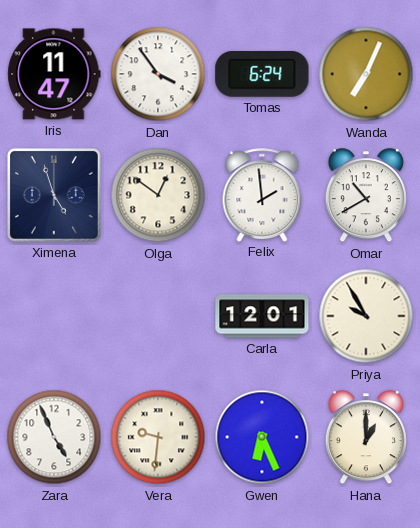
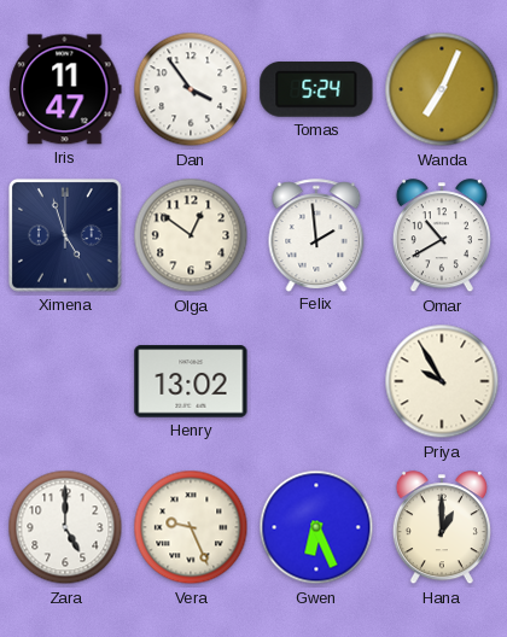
Tomas: 6:24 -> 5:24 (316, 90)
Henry: none -> 13:02 (191, 381)
Carla: 12:01 -> none (262, 316)
Zara: 4:56 -> 5:00 (65, 527)
Vera: 9:31 -> 9:26 (191, 527)
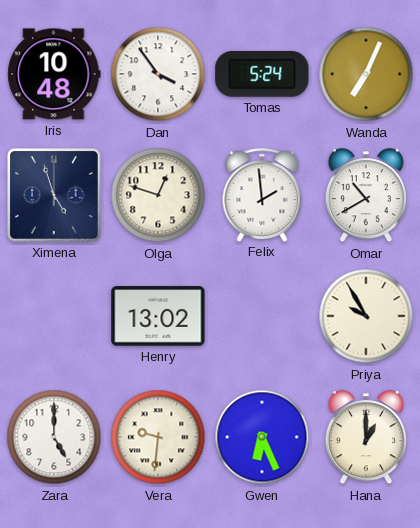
Iris: 11:47 -> 10:48 (54, 74)
Olga: 12:51 -> 12:48 (158, 195)
Vera: 9:26 -> 9:31 (158, 437)
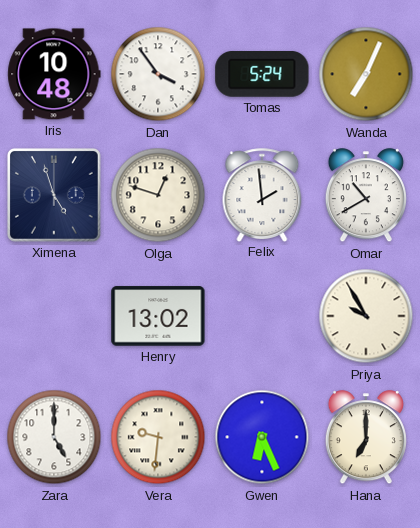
Hana: 1:00 -> 7:00 (366, 438)
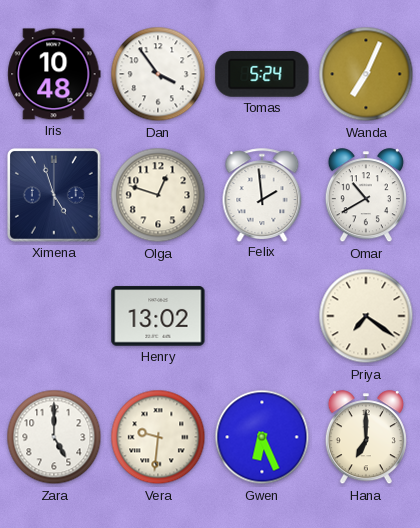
Priya: 9:55 -> 7:21 (366, 316)
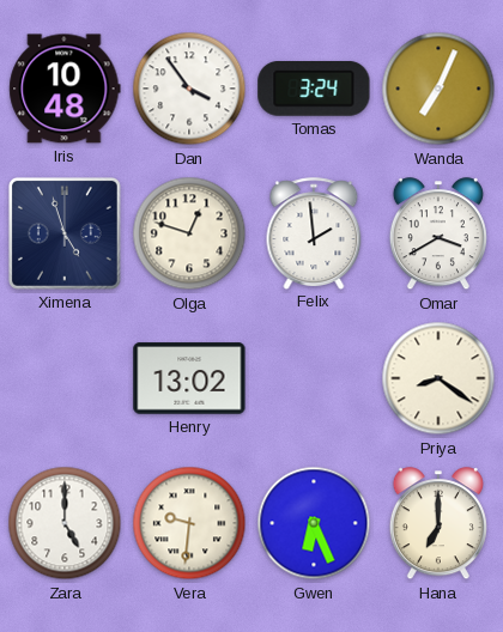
Tomas: 5:24 -> 3:24 (314, 90)
Omar: 10:40 -> 3:40 (438, 235)
Priya: 7:21 -> 8:21 (438, 378)
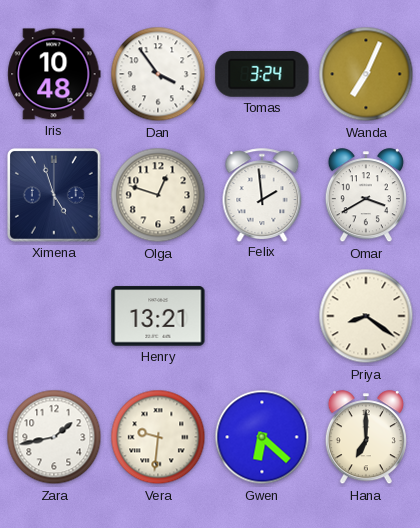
Henry: 13:02 -> 13:21 (158, 316)
Zara: 5:00 -> 1:43 (54, 437)
Gwen: 6:26 -> 6:22 (262, 437)
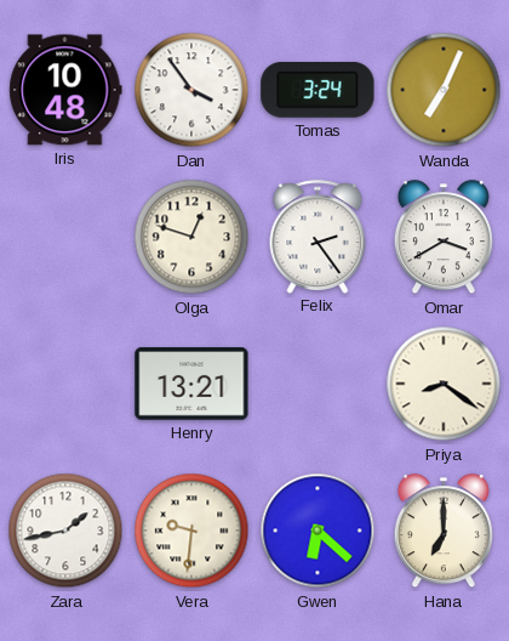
Ximena: 4:57 -> none (54, 195)
Felix: 1:59 -> 2:24 (318, 237)
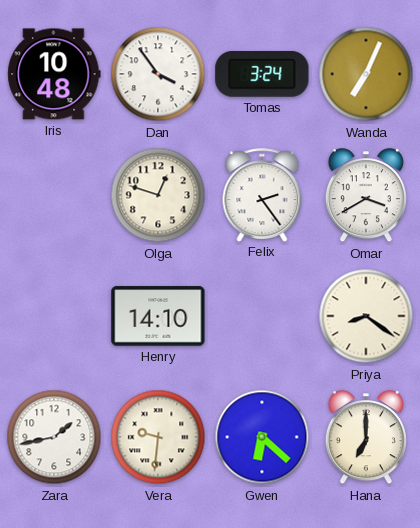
Henry: 13:21 -> 14:10 (158, 316)
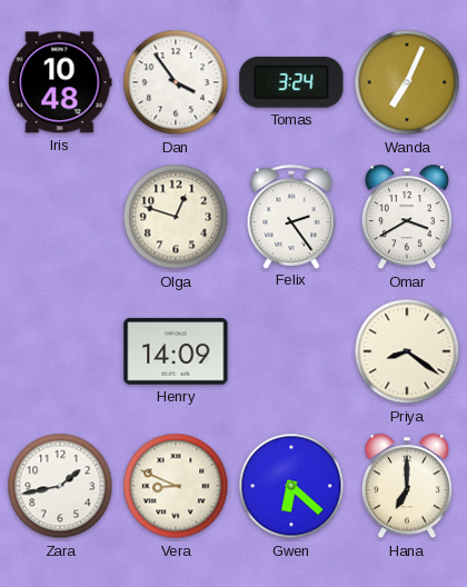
Henry: 14:10 -> 14:09 (176, 351)
Vera: 9:31 -> 8:49 (176, 486)
